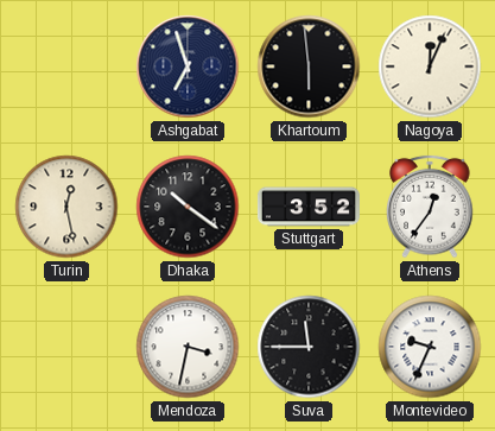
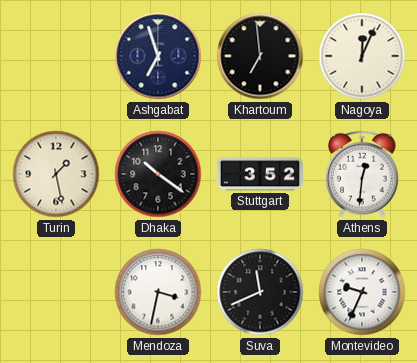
Khartoum: 5:59 -> 6:59 (260, 56)
Turin: 12:28 -> 1:28 (56, 174)
Athens: 12:36 -> 12:31 (362, 174)
Suva: 11:45 -> 11:41 (260, 292)
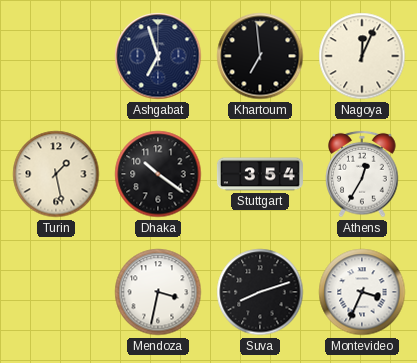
Stuttgart: 3:52 -> 3:54 (260, 174)
Athens: 12:31 -> 12:35 (362, 174)
Suva: 11:41 -> 8:12 (260, 292)
Montevideo: 9:34 -> 3:34 (362, 292)
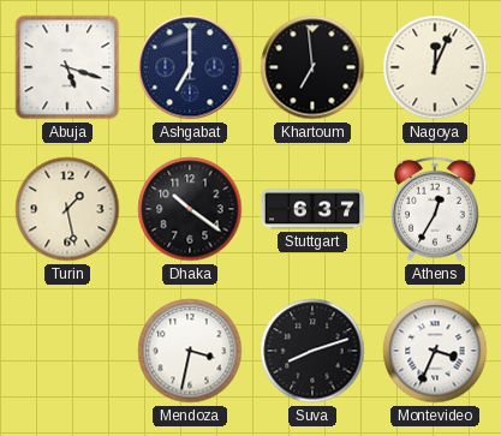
Abuja: none -> 5:18 (67, 67)
Ashgabat: 6:57 -> 7:00 (190, 67)
Stuttgart: 3:54 -> 6:37 (312, 209)
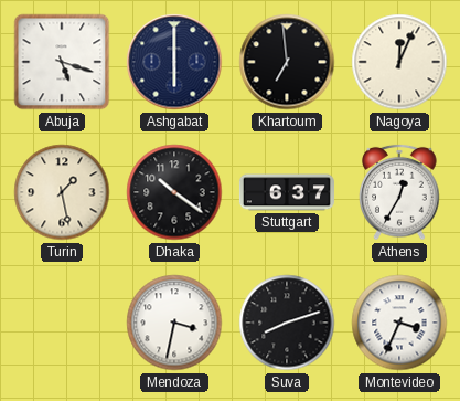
Ashgabat: 7:00 -> 6:00 (174, 62)
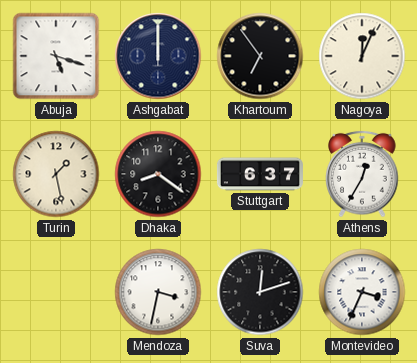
Ashgabat: 6:00 -> 12:00 (158, 56)
Khartoum: 6:59 -> 6:54 (260, 56)
Dhaka: 10:21 -> 8:21 (158, 174)
Suva: 8:12 -> 12:12 (260, 292)
